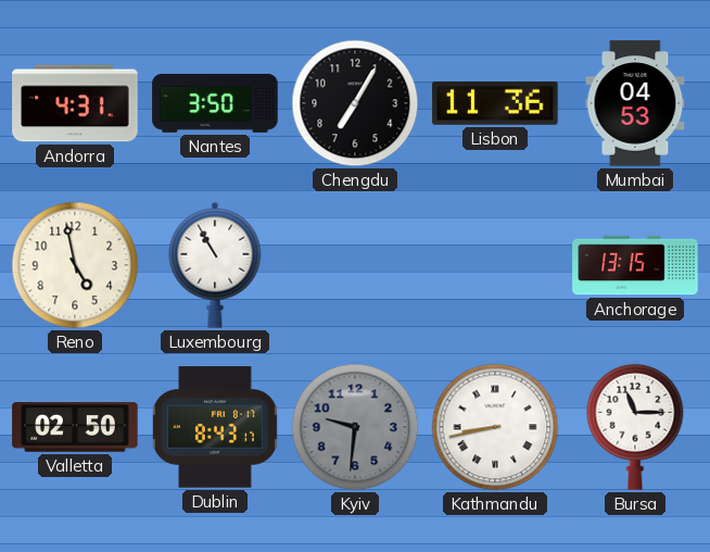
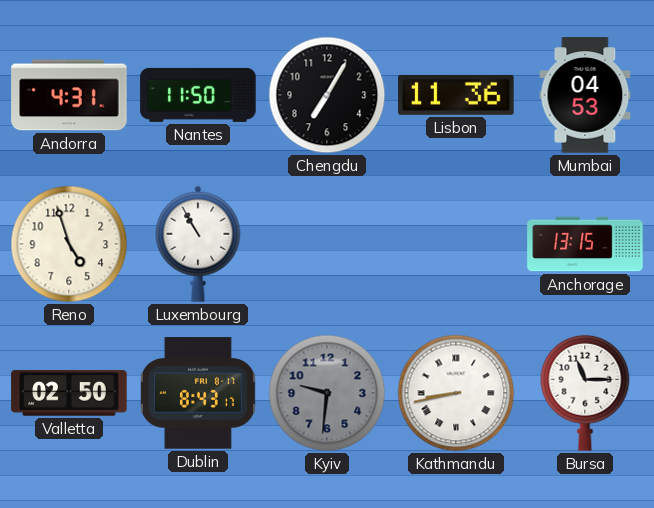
Nantes: 3:50 -> 11:50 (198, 95)
Reno: 4:58 -> 4:57 (69, 244)
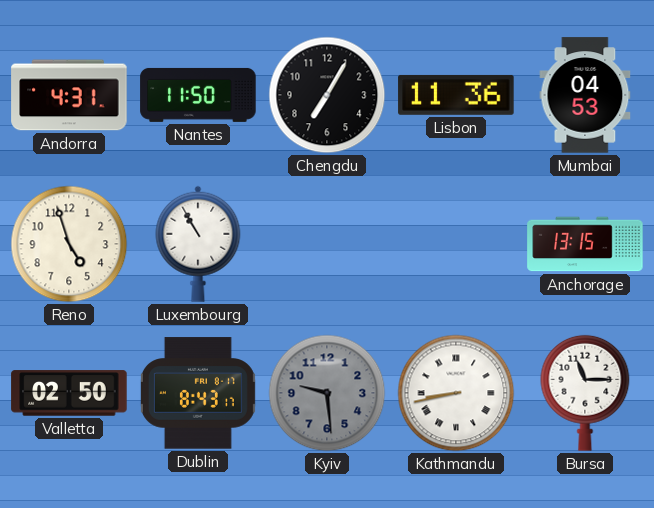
Kyiv: 9:31 -> 9:29 (327, 393)
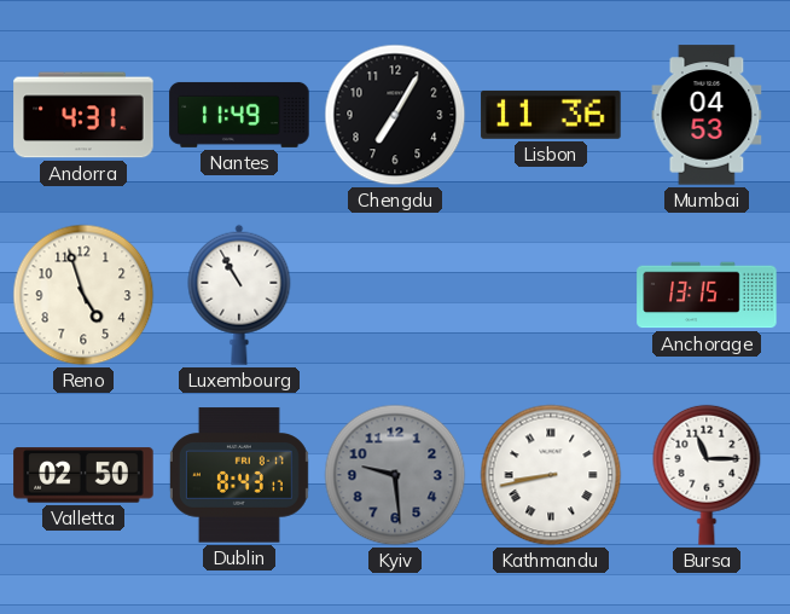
Nantes: 11:50 -> 11:49 (239, 115)
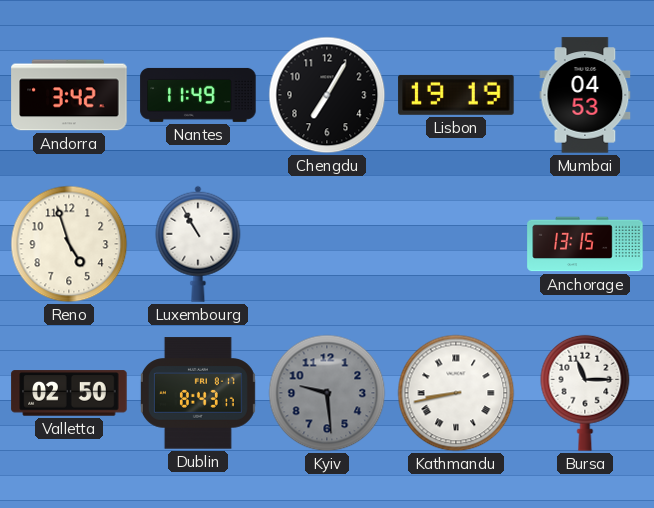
Andorra: 4:31 -> 3:42 (69, 95)
Lisbon: 11:36 -> 19:19 (456, 95)
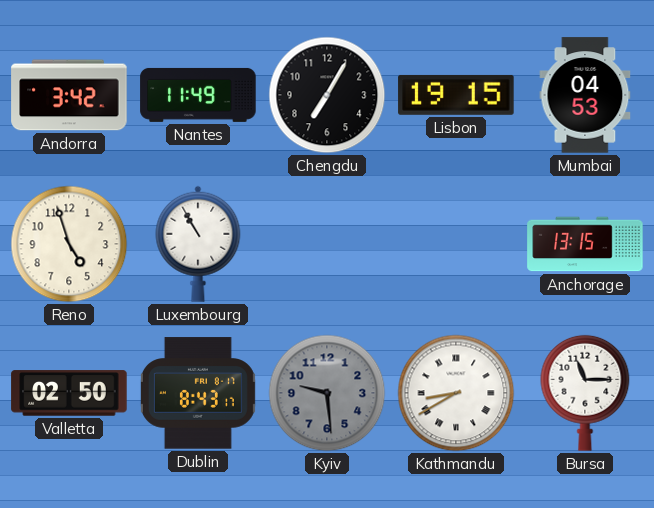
Lisbon: 19:19 -> 19:15 (456, 95)
Kathmandu: 8:43 -> 8:40 (456, 393)
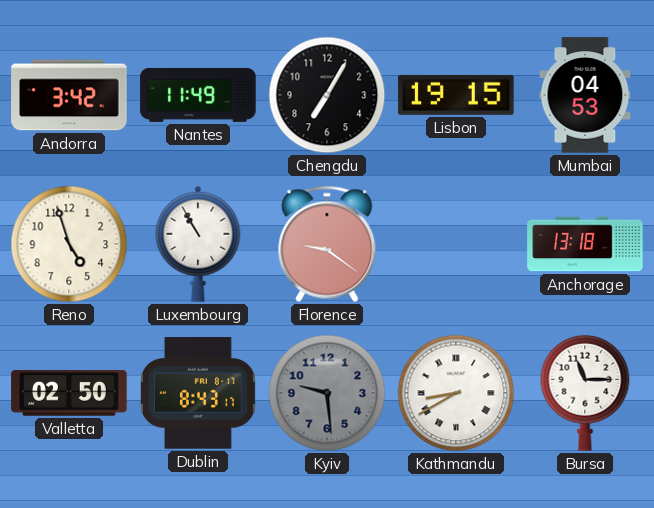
Florence: none -> 9:21 (327, 244)
Anchorage: 13:15 -> 13:18 (585, 244)
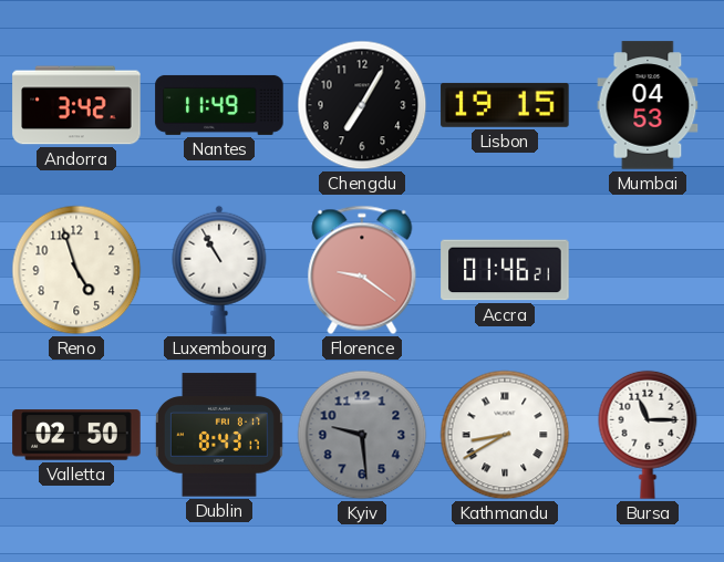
Accra: none -> 01:46 (505, 270)
Anchorage: 13:18 -> none (585, 244)
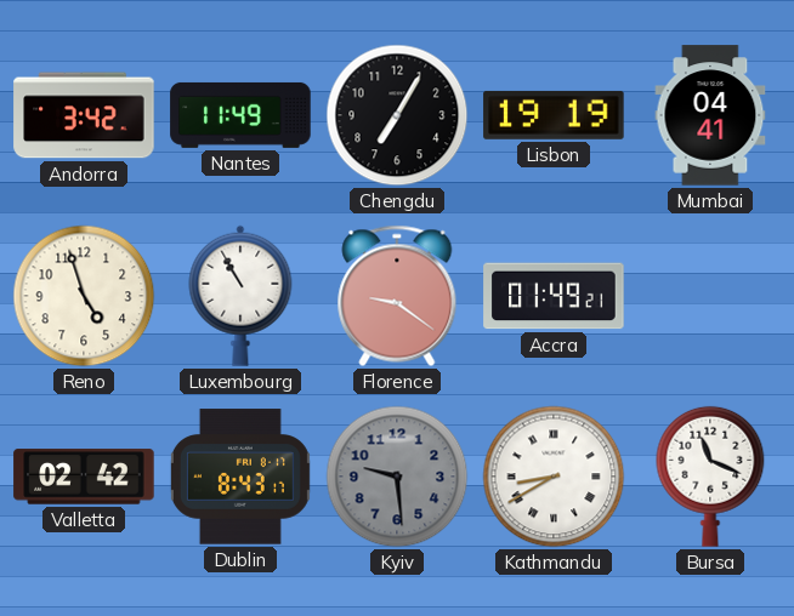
Lisbon: 19:15 -> 19:19 (554, 115)
Mumbai: 04:53 -> 04:41 (710, 115)
Accra: 01:46 -> 01:49 (554, 296)
Valletta: 02:50 -> 02:42 (84, 477)
Bursa: 11:15 -> 11:19 (710, 477)
